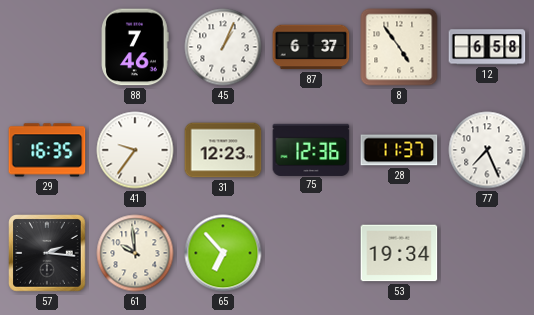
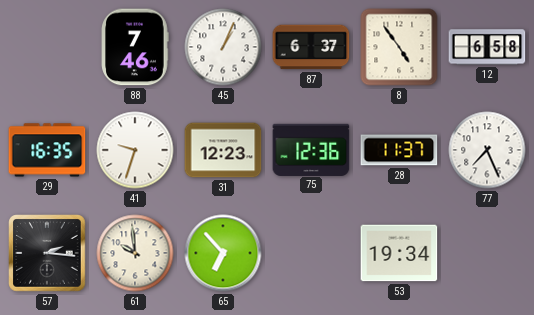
41: 9:36 -> 9:33 (135, 150)
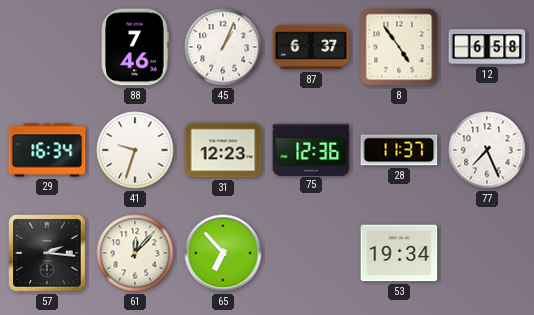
29: 16:35 -> 16:34 (47, 150)
61: 9:59 -> 12:07 (135, 253)
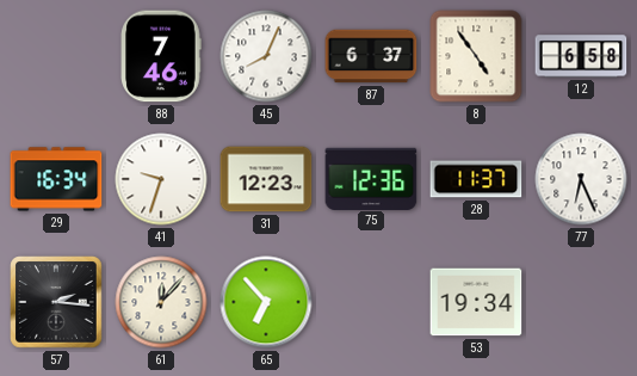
45: 1:04 -> 8:04 (266, 56)
77: 7:26 -> 6:26 (581, 179)
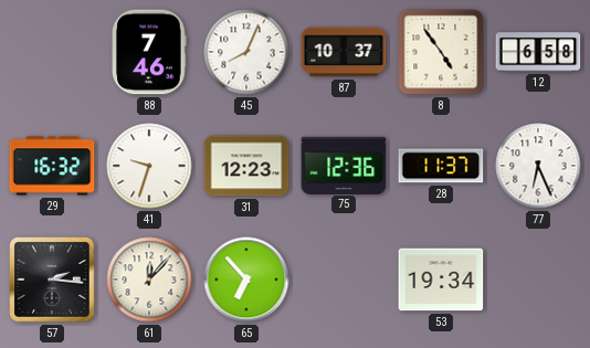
87: 6:37 -> 10:37 (344, 52)
29: 16:34 -> 16:32 (52, 166)
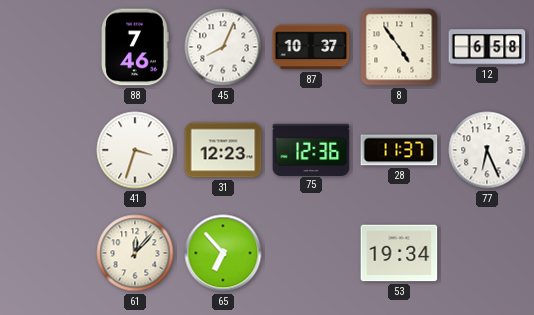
29: 16:32 -> none (52, 166)
41: 9:33 -> 3:33 (135, 150)
57: 2:16 -> none (52, 280)
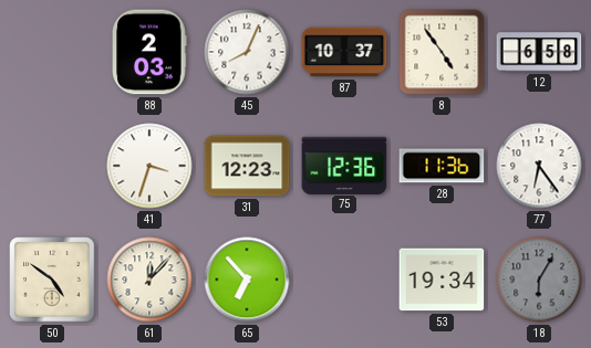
88: 7:46 -> 2:03 (149, 52)
28: 11:37 -> 11:36 (442, 166)
77: 6:26 -> 6:24 (539, 166)
50: none -> 4:51 (52, 280)
18: none -> 6:05 (539, 280)
